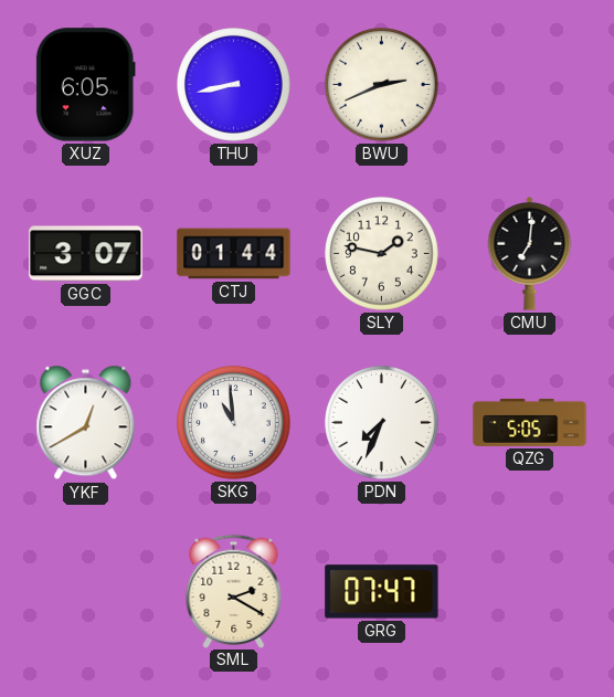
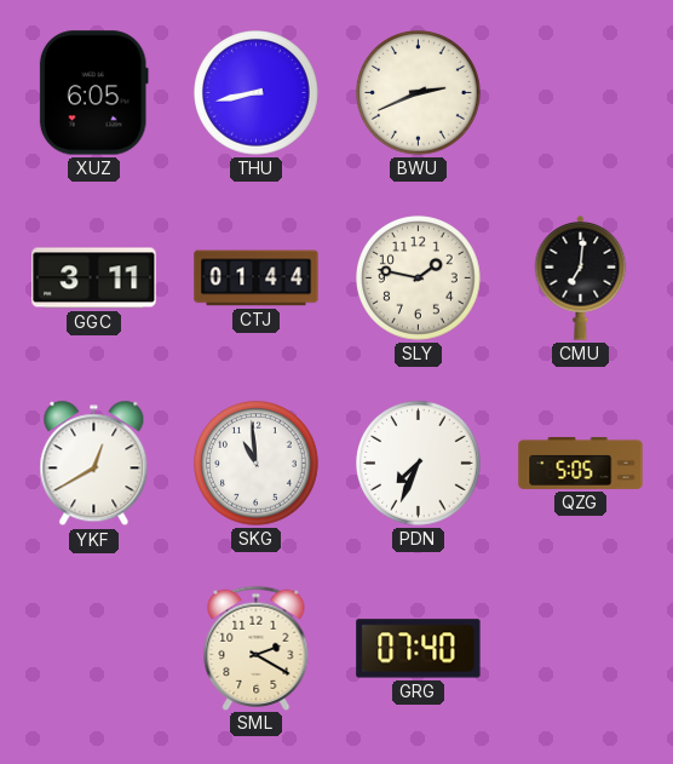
GGC: 3:07 -> 3:11 (94, 278)
GRG: 07:47 -> 07:40 (419, 649)
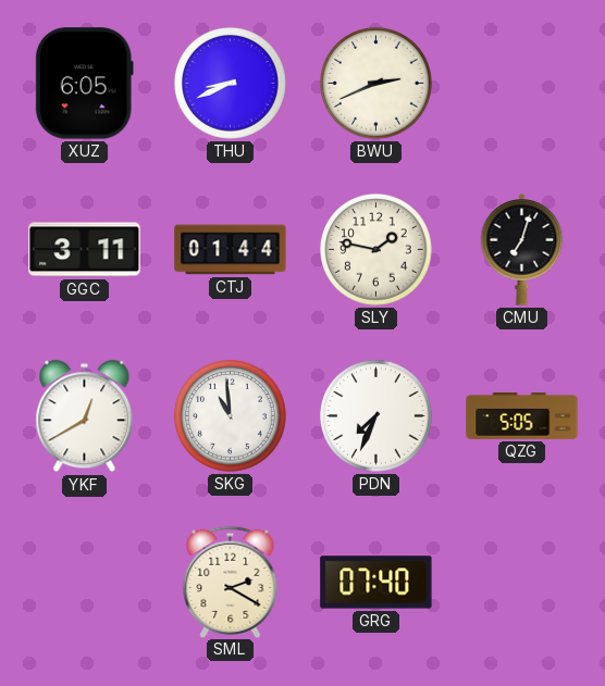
THU: 8:43 -> 8:41 (231, 84)
CMU: 7:01 -> 7:03 (522, 250)
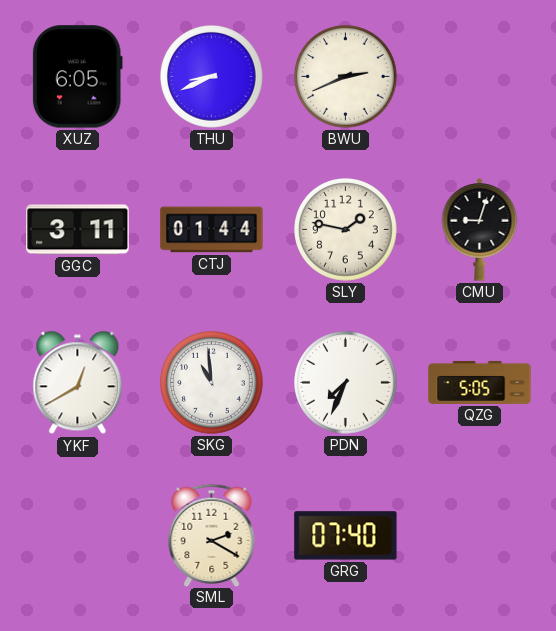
CMU: 7:03 -> 9:03 (480, 230)
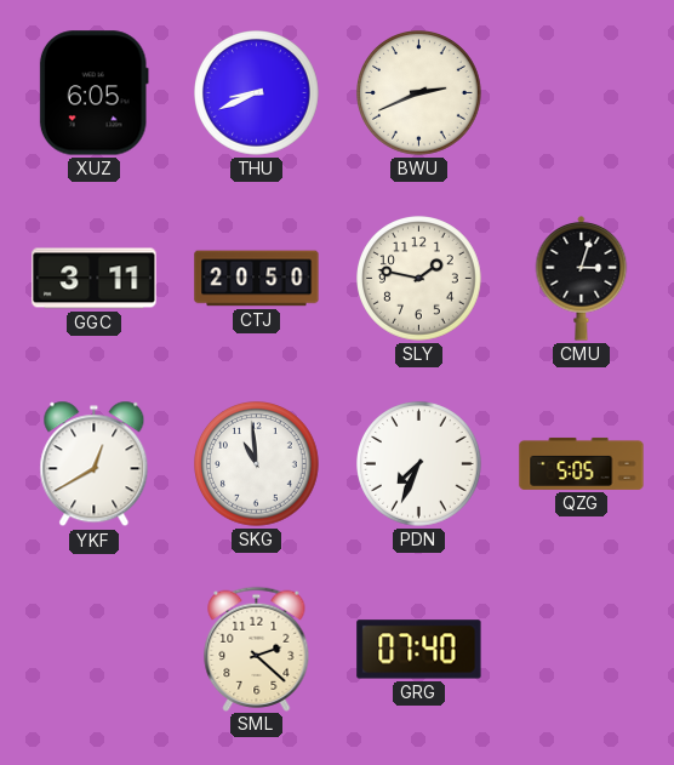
CTJ: 01:44 -> 20:50 (257, 279)
CMU: 9:03 -> 3:03 (582, 279)
SML: 2:20 -> 2:22 (257, 649)
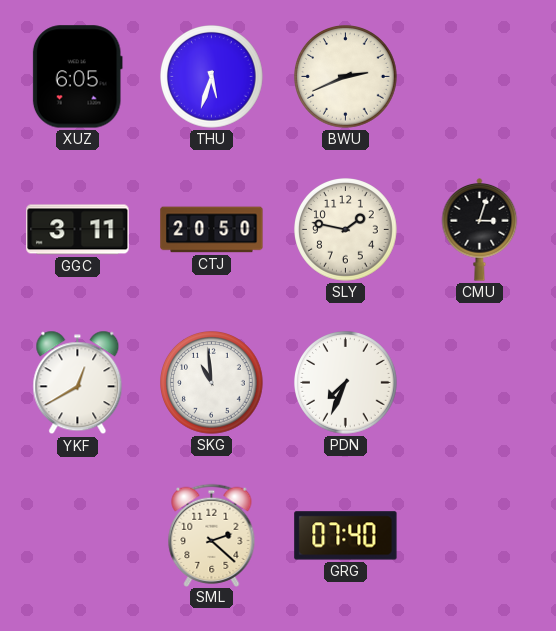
THU: 8:41 -> 5:33 (212, 77)
QZG: 5:05 -> none (582, 463)
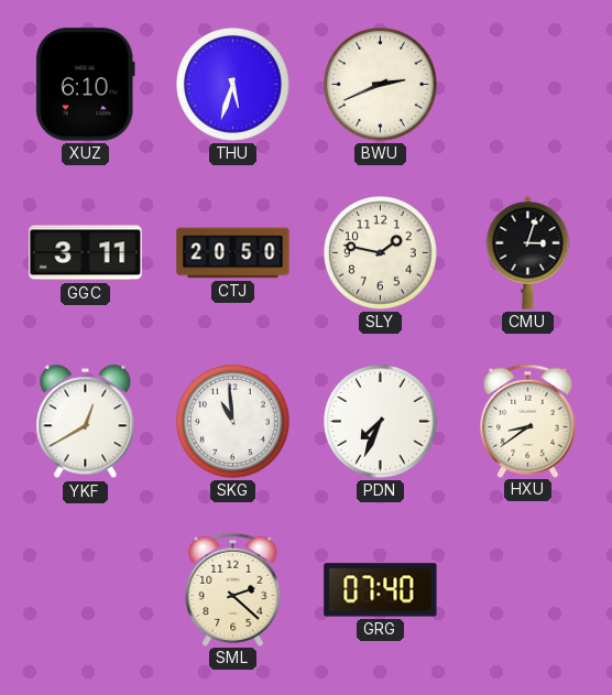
XUZ: 6:05 -> 6:10 (85, 85)
HXU: none -> 8:39 (528, 421)
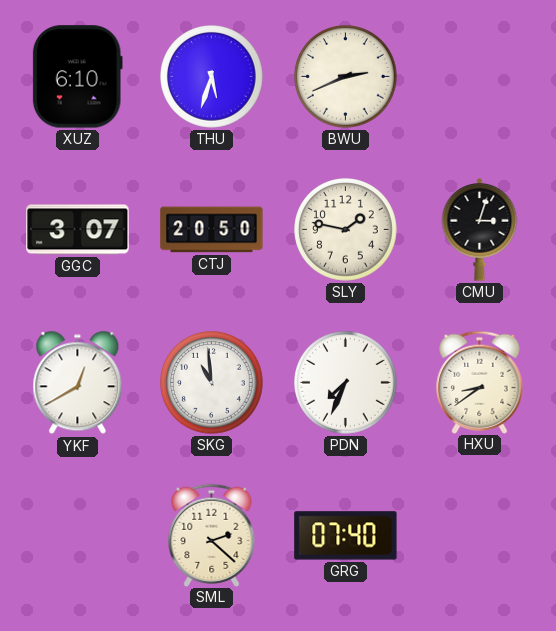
GGC: 3:11 -> 3:07 (78, 230)
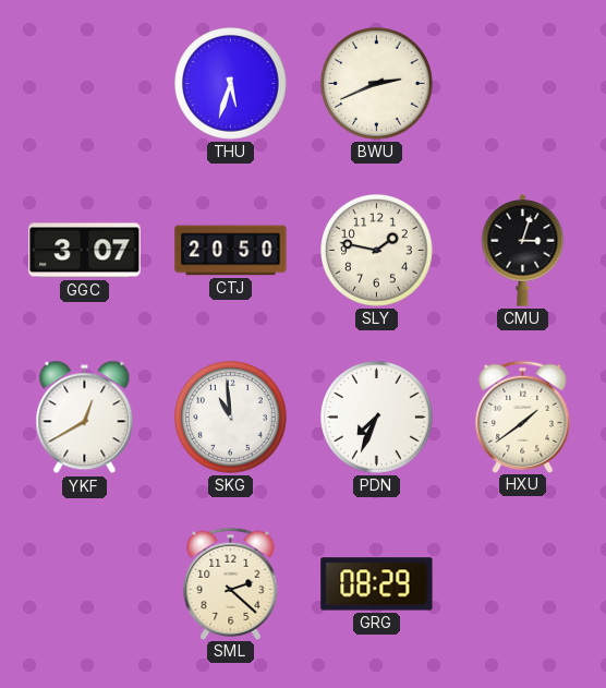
XUZ: 6:10 -> none (77, 77)
HXU: 8:39 -> 1:39 (523, 417)
GRG: 07:40 -> 08:29 (377, 584)
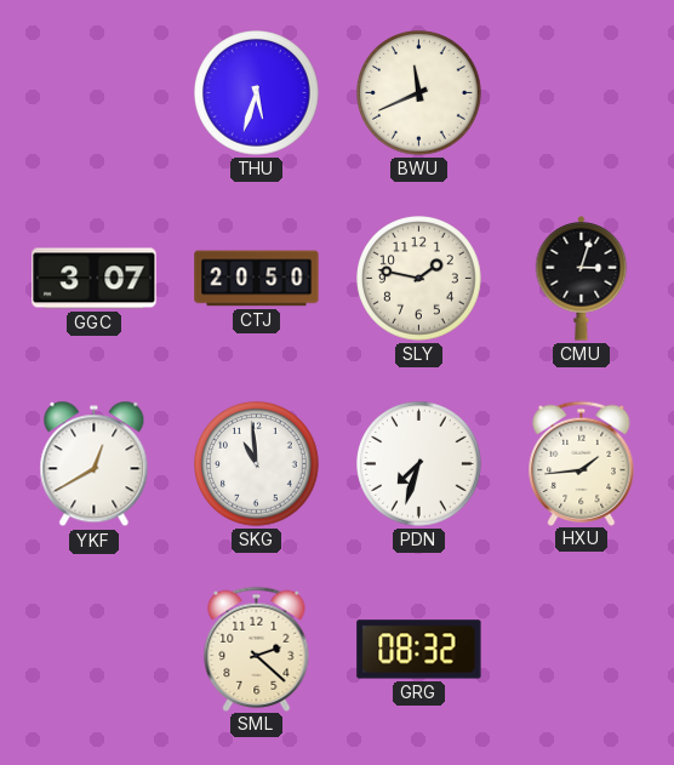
BWU: 2:41 -> 11:41 (419, 93)
PDN: 7:34 -> 7:33 (419, 464)
HXU: 1:39 -> 1:44 (582, 463)
GRG: 08:29 -> 08:32 (419, 650)
